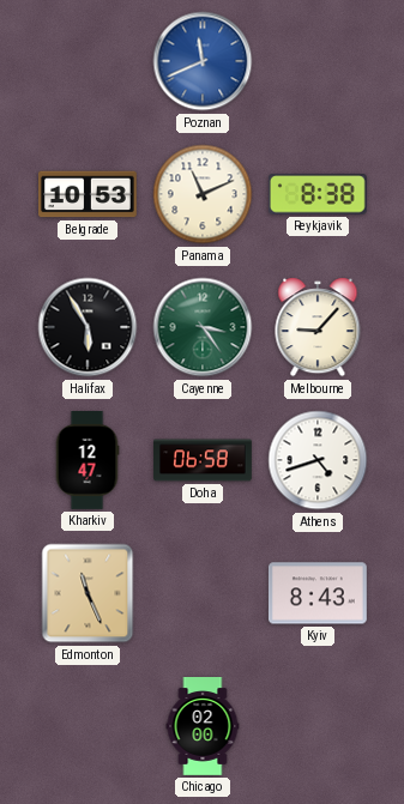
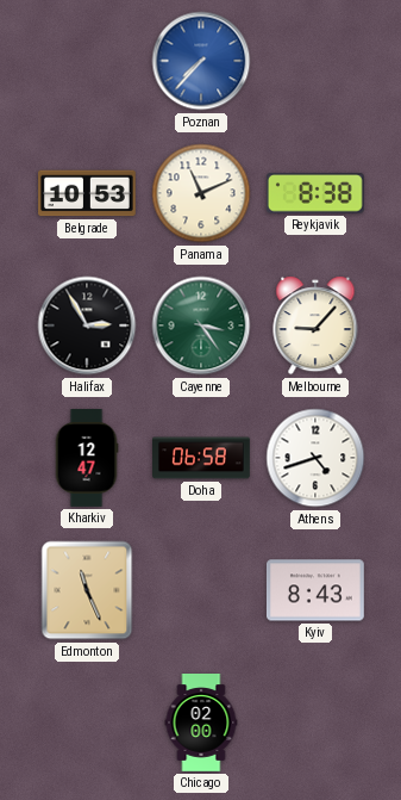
Poznan: 11:41 -> 7:37 (201, 61)
Halifax: 5:55 -> 2:55 (87, 325)
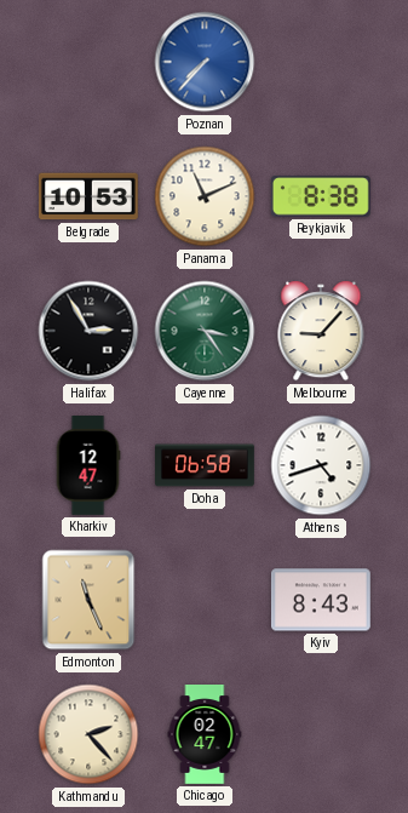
Kathmandu: none -> 2:23 (88, 734)
Chicago: 02:00 -> 02:47 (205, 734)
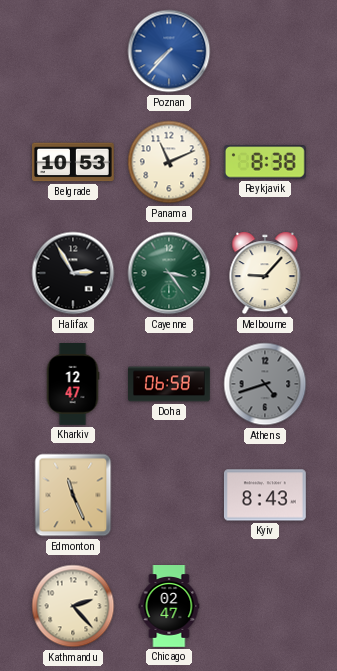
Athens dial: white -> grey (265, 384)
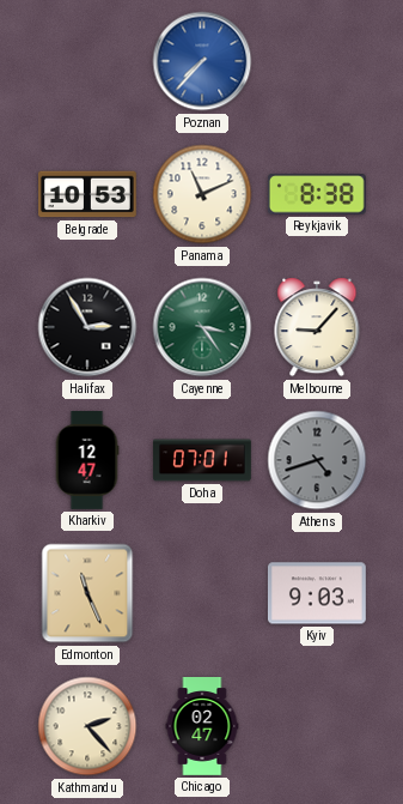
Doha: 06:58 -> 07:01 (202, 460)
Kyiv: 8:43 -> 9:03 (317, 593)
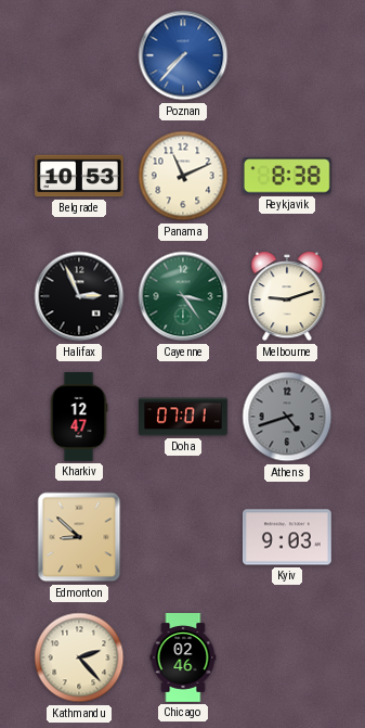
Halifax: 2:55 -> 2:56 (79, 296)
Melbourne: 9:07 -> 9:12 (287, 296)
Edmonton: 11:26 -> 8:52 (79, 537)
Chicago: 02:47 -> 02:46 (183, 657)
